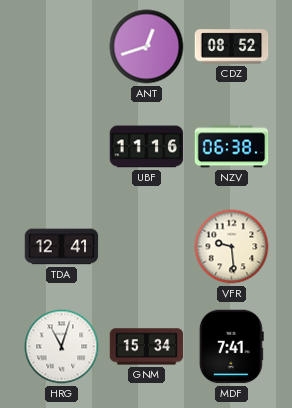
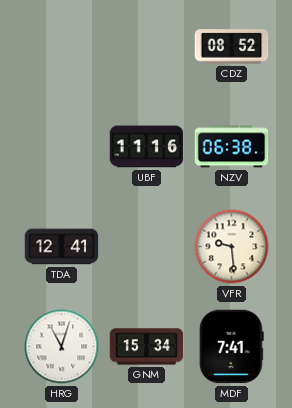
ANT: 12:42 -> none (147, 47)
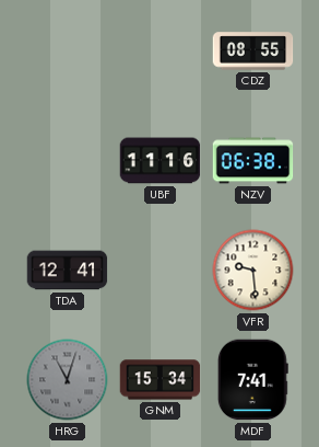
CDZ: 08:52 -> 08:55 (253, 51)
HRG dial: white -> grey (68, 380)
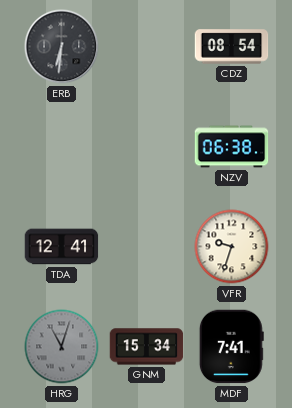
ERB: none -> 6:31 (62, 47)
CDZ: 08:55 -> 08:54 (232, 47)
UBF: 11:16 -> none (161, 161)
VFR: 9:29 -> 9:33 (232, 247)
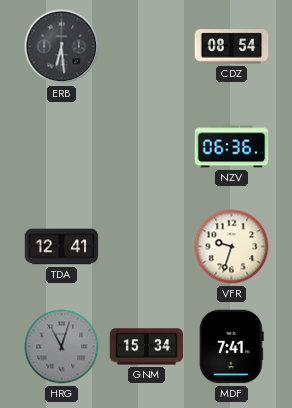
ERB: 6:31 -> 6:29 (62, 47)
NZV: 06:38 -> 06:36 (232, 147)
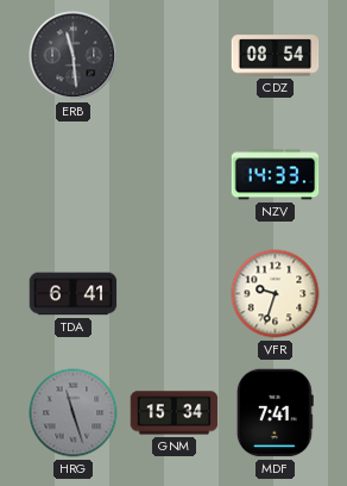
ERB: 6:29 -> 11:29 (74, 56)
NZV: 06:36 -> 14:33 (276, 175)
TDA: 12:41 -> 6:41 (74, 294)
HRG: 11:03 -> 11:27 (74, 413)
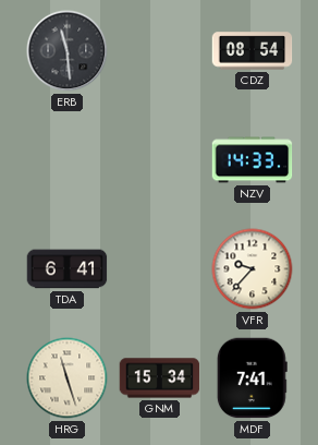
VFR: 9:33 -> 9:37 (253, 269)
HRG dial: grey -> cream (68, 378)
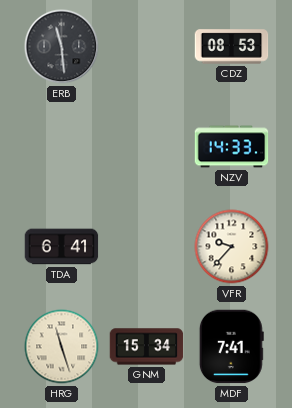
CDZ: 08:54 -> 08:53 (232, 47)
